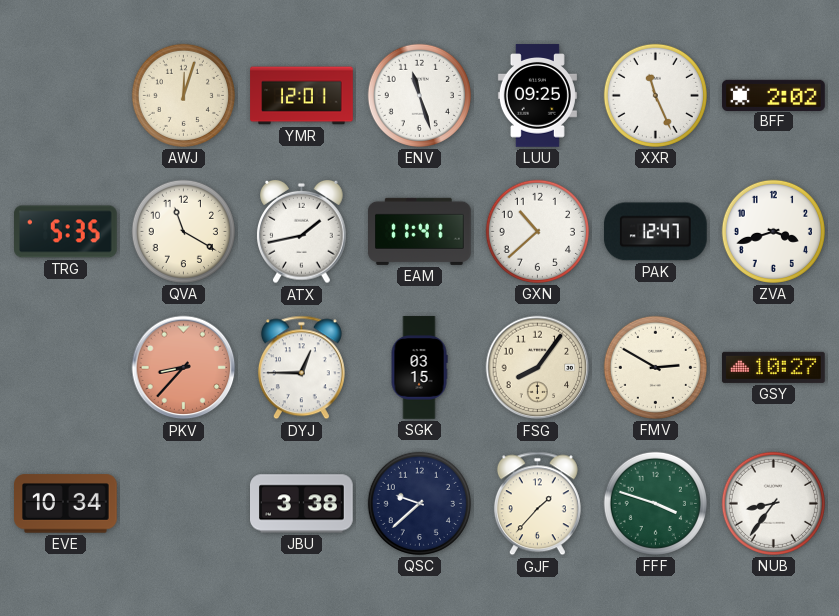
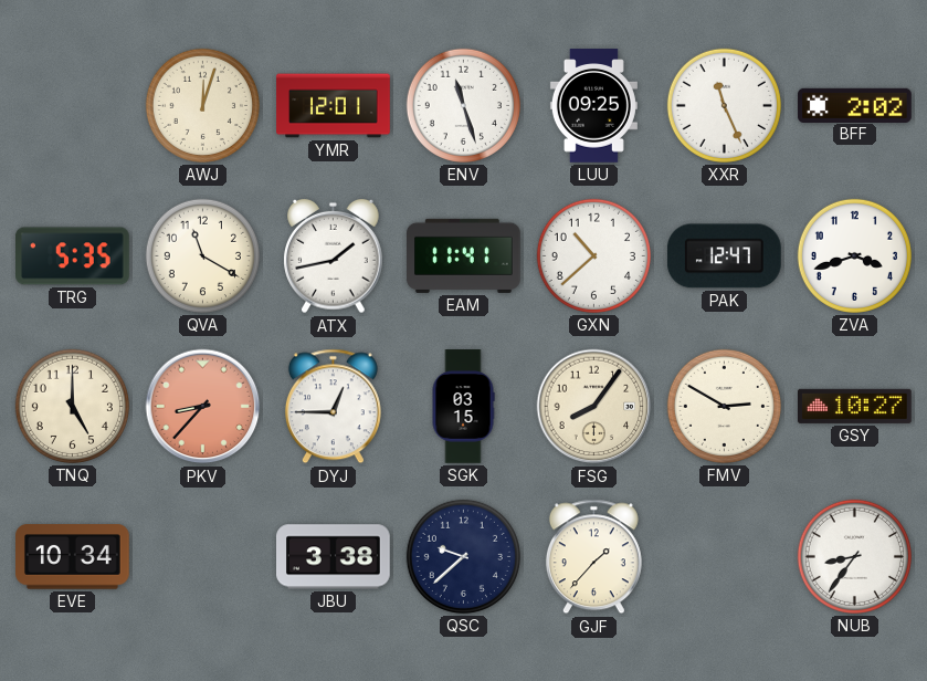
TNQ: none -> 5:00 (72, 406)
FFF: 3:48 -> none (655, 503)
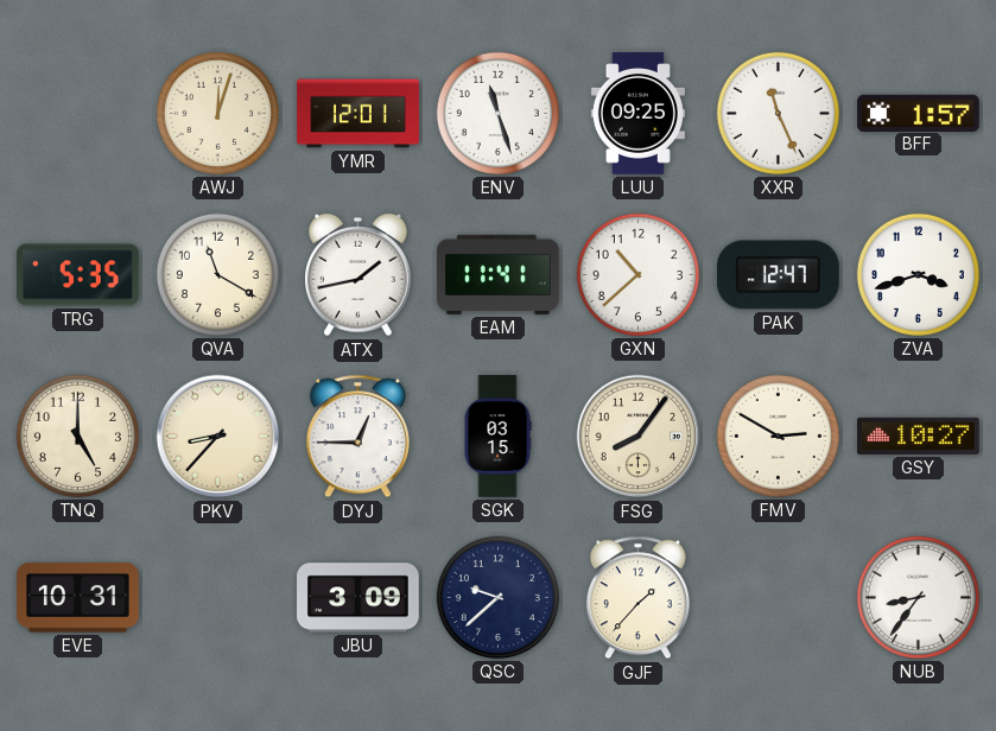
BFF: 2:02 -> 1:57 (919, 113)
PKV dial: salmon -> cream (218, 437)
EVE: 10:34 -> 10:31 (78, 598)
JBU: 3:38 -> 3:09 (359, 598)
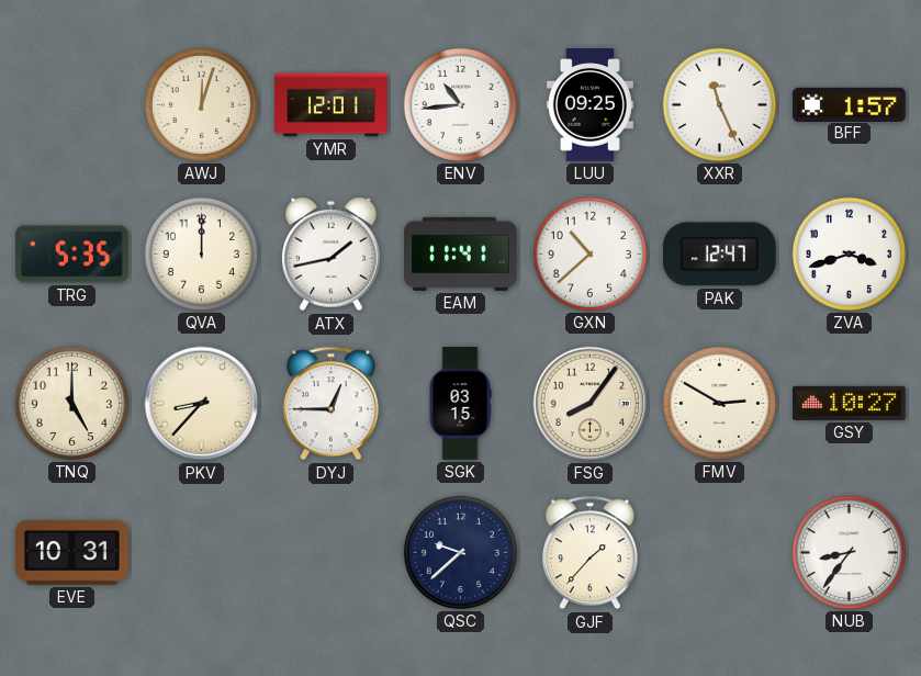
ENV: 11:27 -> 10:44 (460, 104)
QVA: 11:20 -> 12:00 (201, 253)
JBU: 3:09 -> none (359, 598)
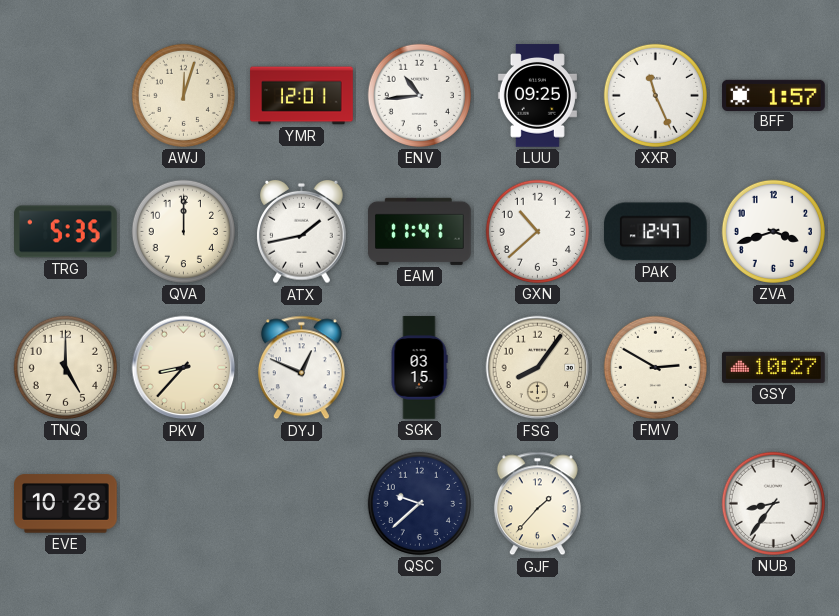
DYJ: 12:45 -> 12:49 (301, 368)
EVE: 10:31 -> 10:28 (66, 504)
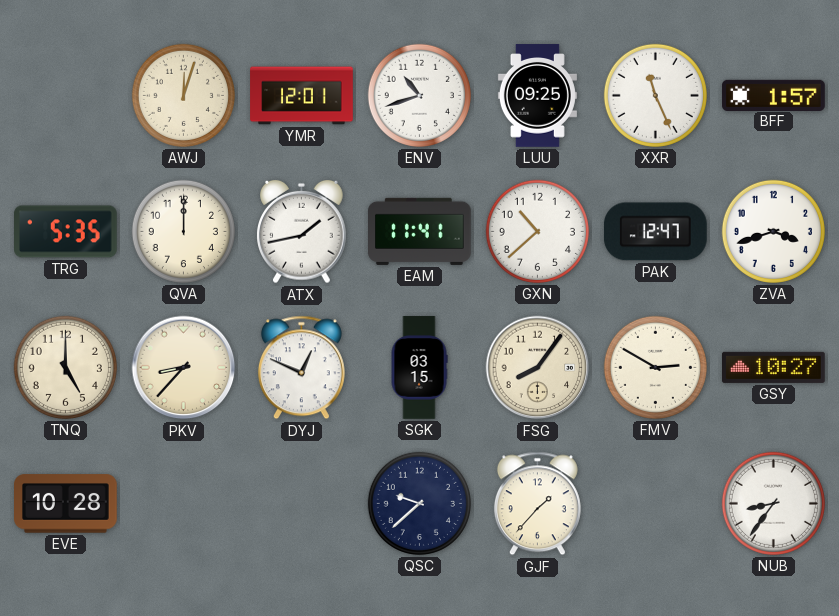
ENV: 10:44 -> 10:42 (419, 95)
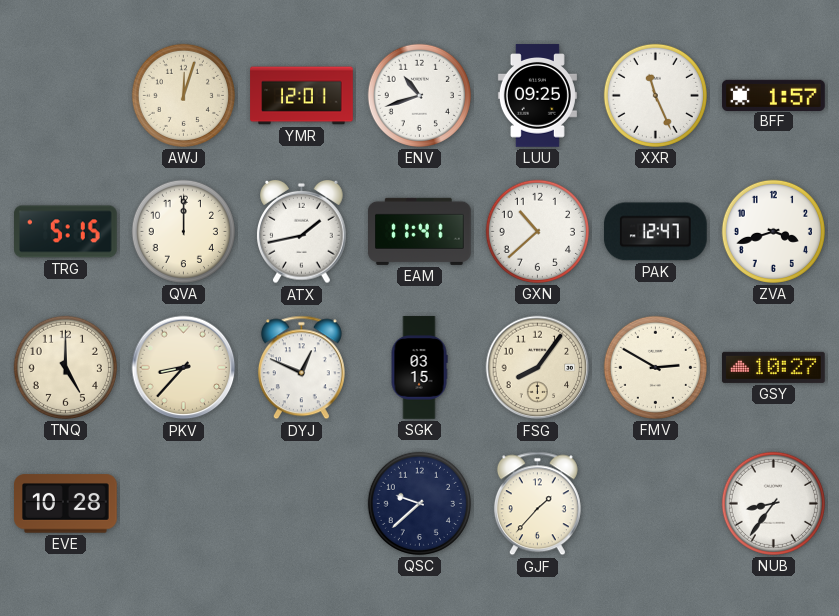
TRG: 5:35 -> 5:15 (66, 232)
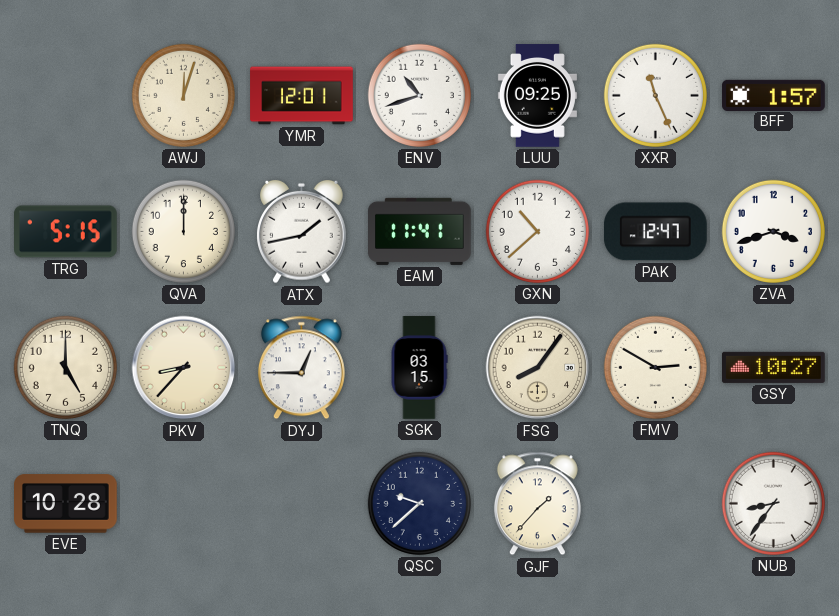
DYJ: 12:49 -> 12:45 (301, 368)
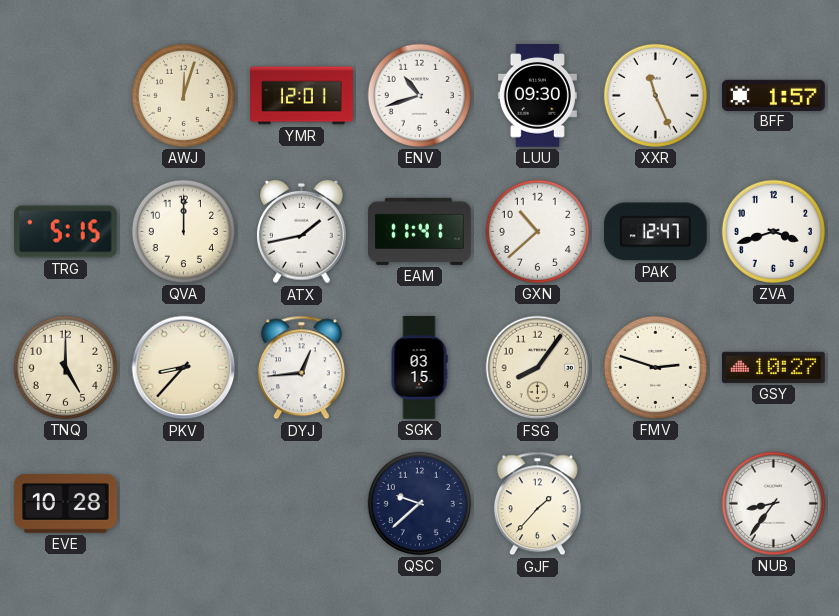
LUU: 09:25 -> 09:30 (537, 96)
DYJ: 12:45 -> 12:44 (301, 368)
FMV: 2:50 -> 2:48 (655, 367)
